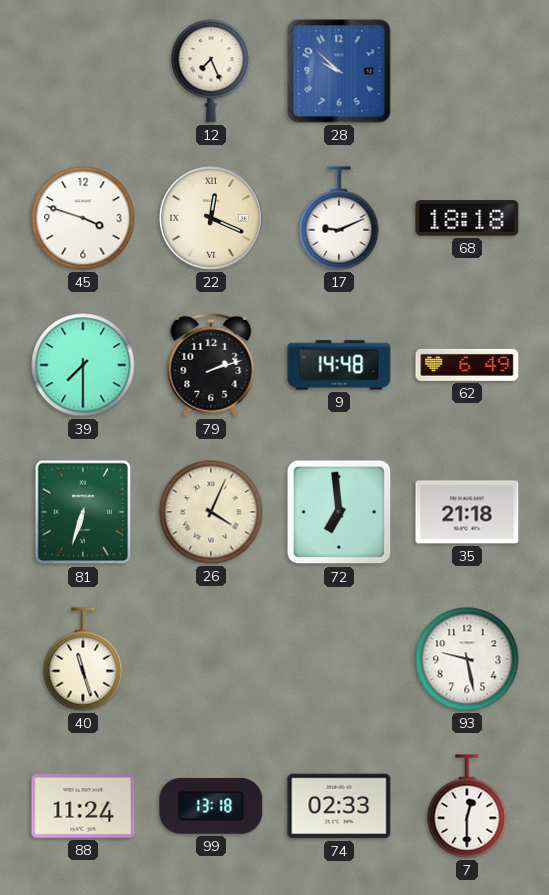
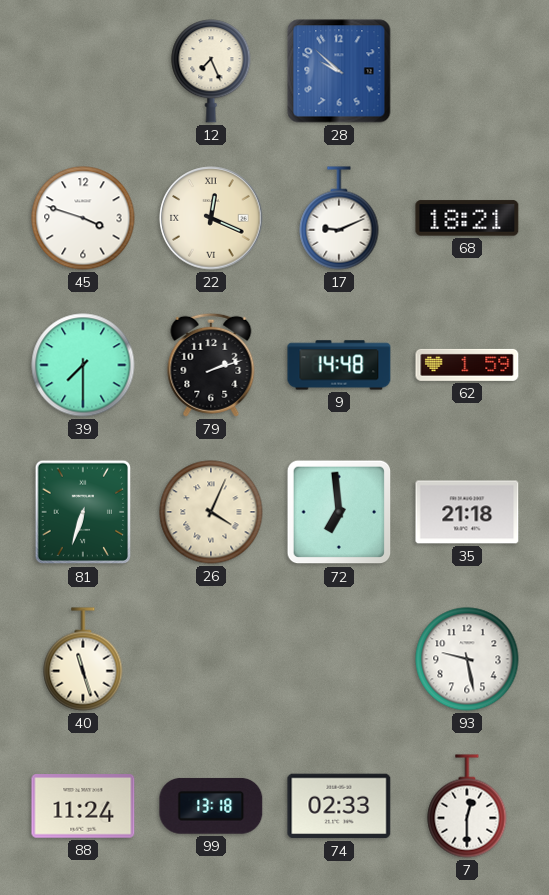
68: 18:18 -> 18:21 (467, 218)
62: 6:49 -> 1:59 (467, 365)
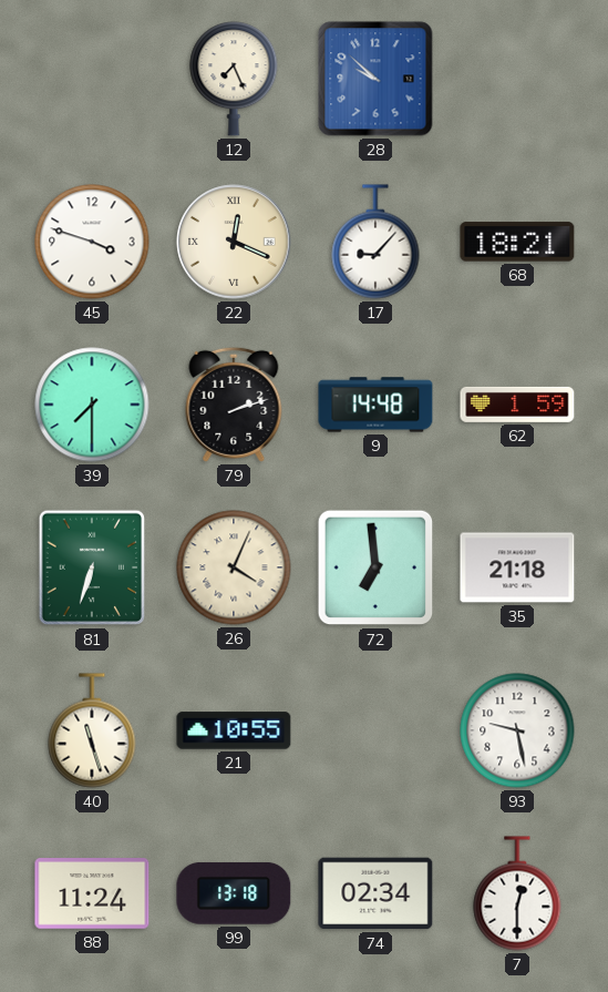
17: 9:11 -> 9:07 (375, 242)
21: none -> 10:55 (234, 730)
74: 02:33 -> 02:34 (375, 893)
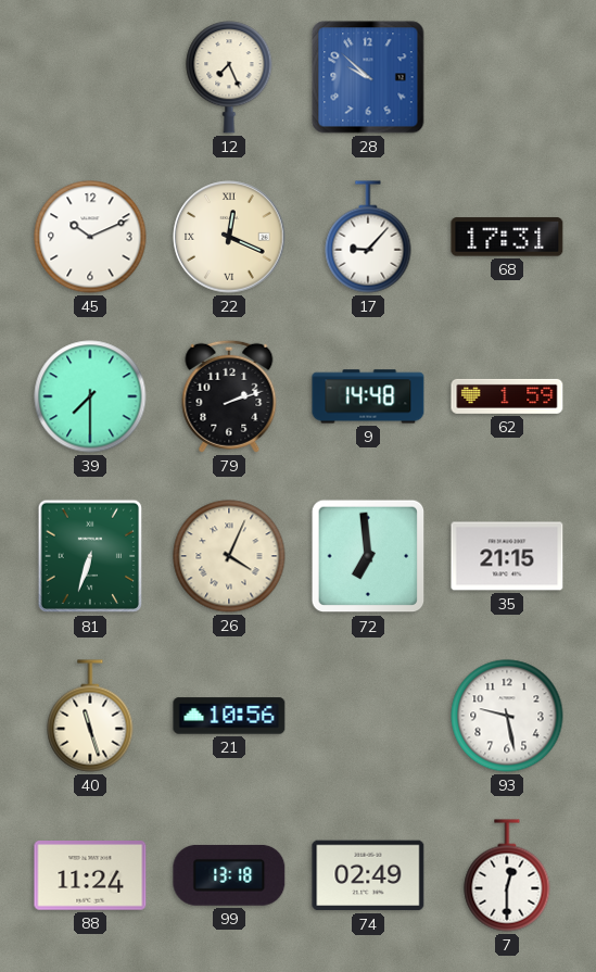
45: 3:48 -> 10:11 (90, 237)
68: 18:21 -> 17:31 (507, 237)
35: 21:18 -> 21:15 (507, 556)
21: 10:55 -> 10:56 (229, 716)
74: 02:34 -> 02:49 (368, 875)
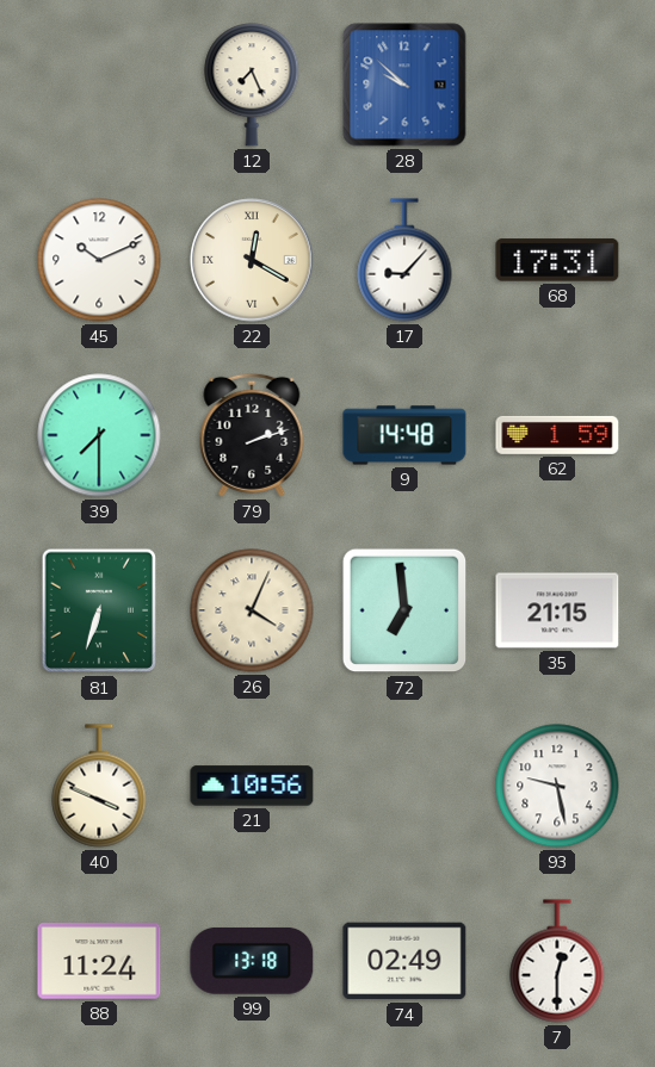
22: 12:19 -> 12:20 (252, 260)
40: 11:27 -> 3:49 (99, 786)
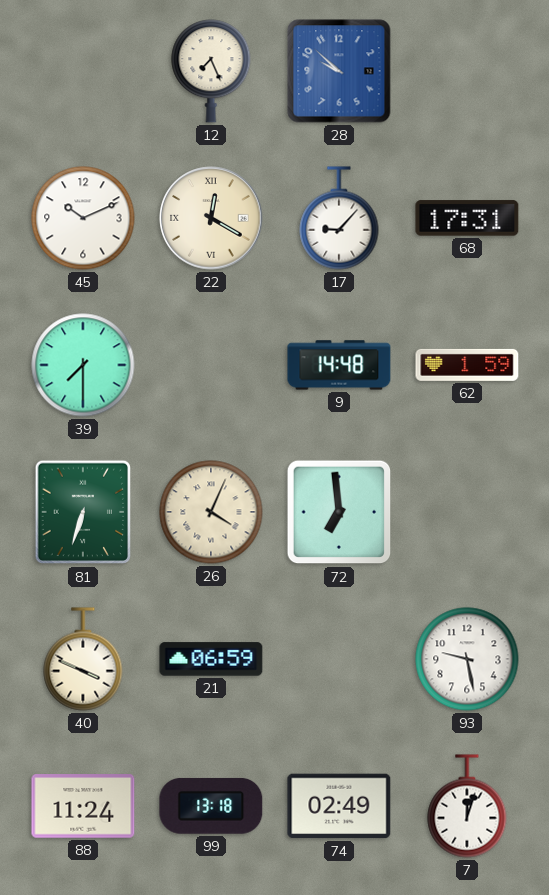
79: 2:12 -> none (252, 435)
35: 21:15 -> none (557, 610)
21: 10:56 -> 06:59 (211, 659)
7: 12:30 -> 12:03 (467, 806)
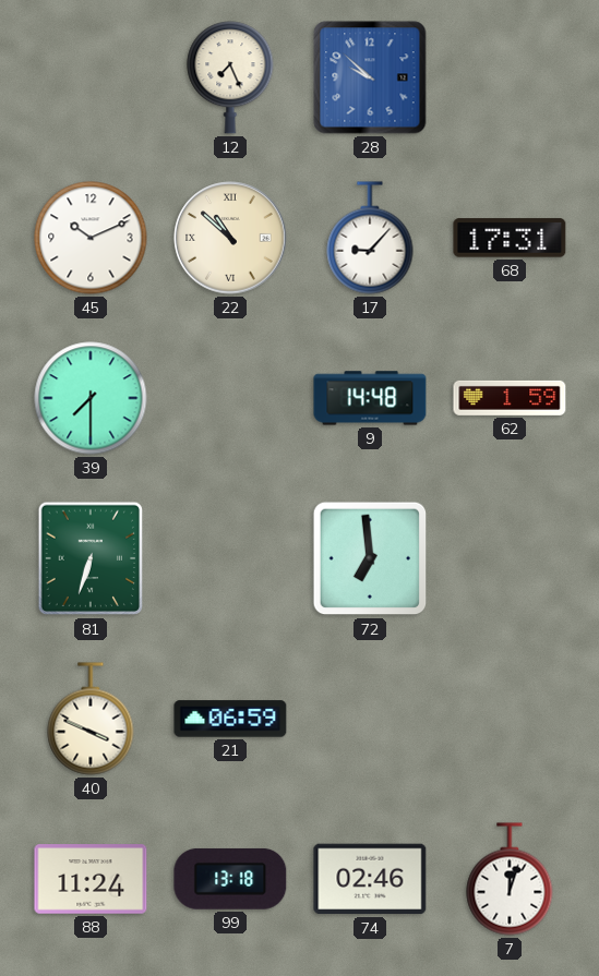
22: 12:20 -> 10:52 (230, 238)
26: 4:04 -> none (211, 512)
93: 9:28 -> none (467, 659)
74: 02:49 -> 02:46 (370, 879)
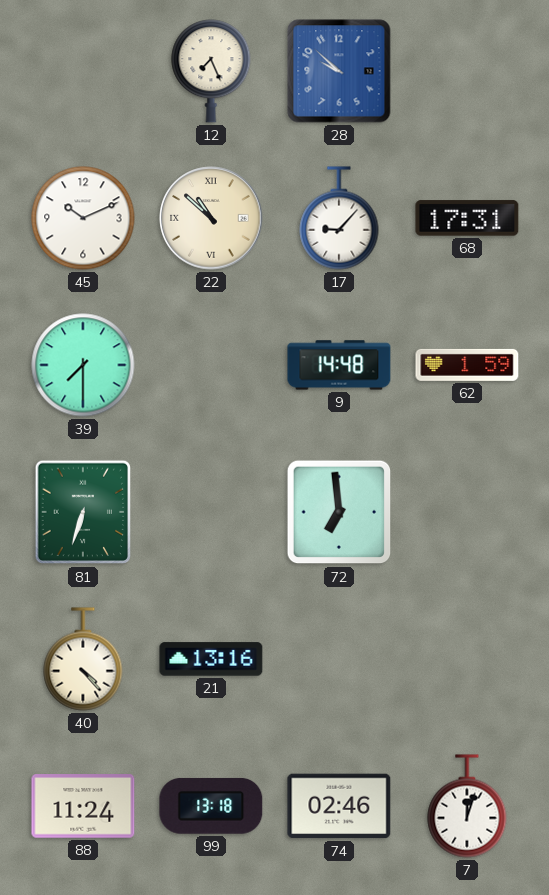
40: 3:49 -> 4:23 (83, 659)
21: 06:59 -> 13:16 (211, 659)
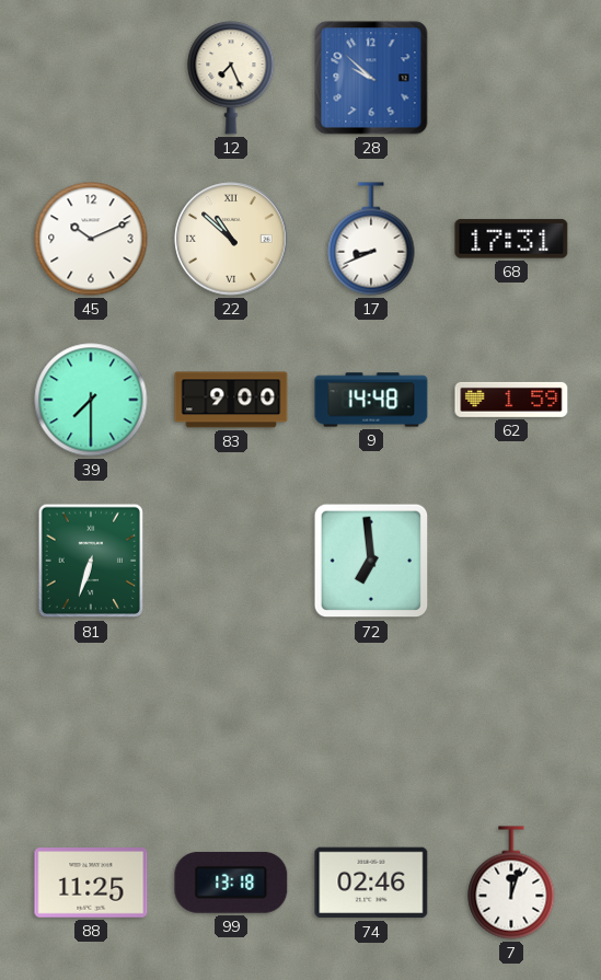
17: 9:07 -> 8:41 (371, 239)
83: none -> 9:00 (231, 400)
40: 4:23 -> none (83, 659)
21: 13:16 -> none (211, 659)
88: 11:24 -> 11:25 (91, 883)
